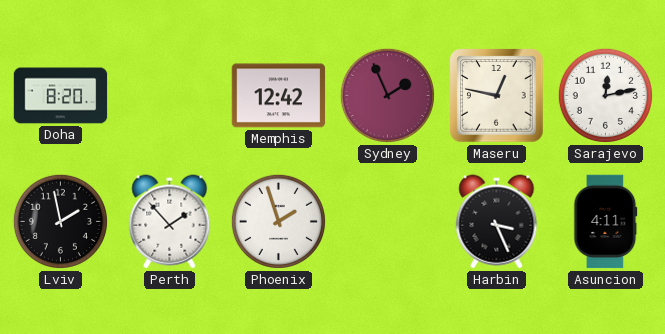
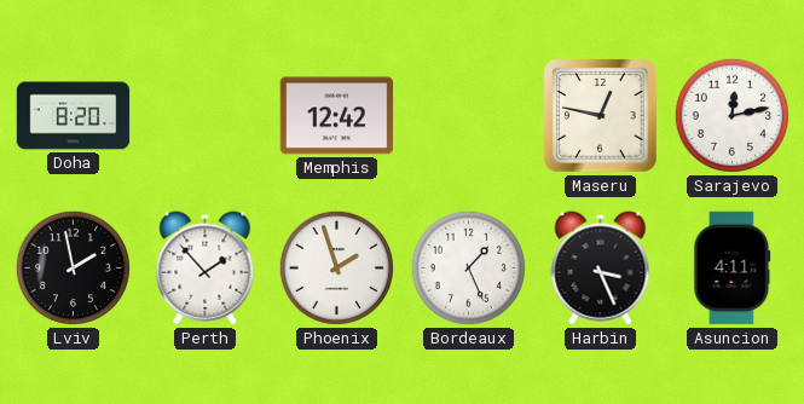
Sydney: 1:56 -> none (387, 95)
Bordeaux: none -> 1:26 (468, 267)
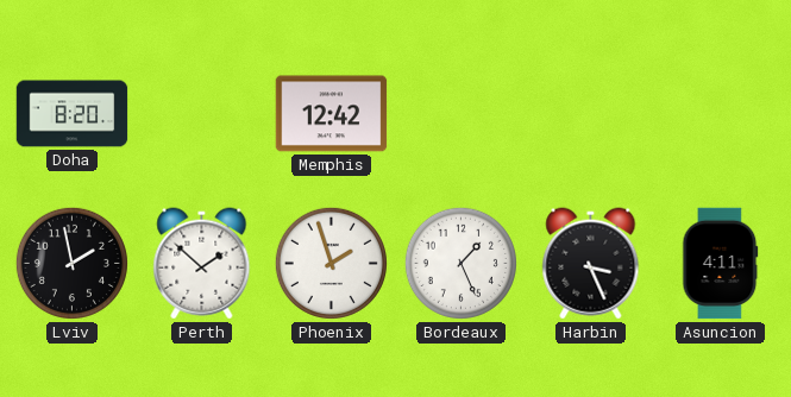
Maseru: 12:47 -> none (601, 116)
Sarajevo: 12:13 -> none (731, 115)
Perth: 1:53 -> 1:52 (202, 264)
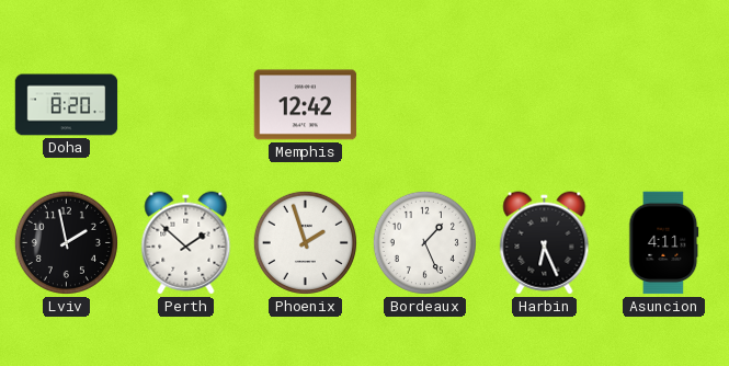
Harbin: 3:26 -> 6:26 (545, 243)
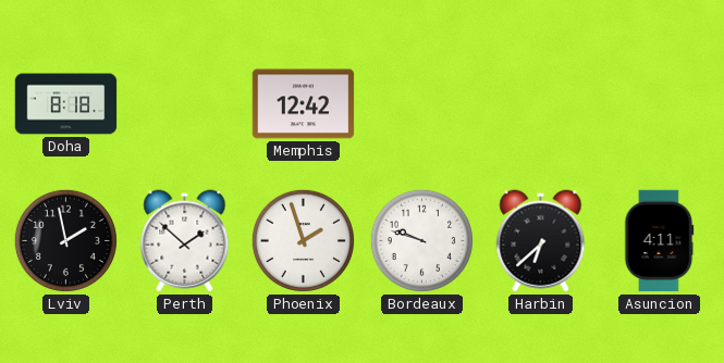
Doha: 8:20 -> 8:18 (66, 104)
Bordeaux: 1:26 -> 9:48 (421, 240)
Harbin: 6:26 -> 6:38 (541, 241)
